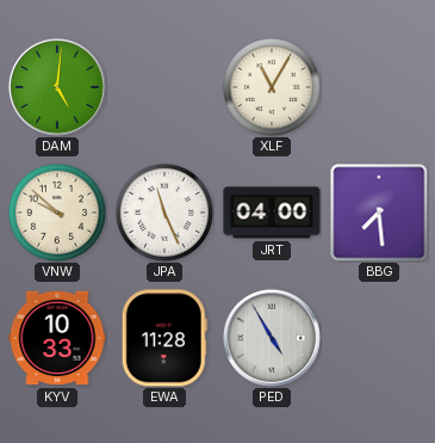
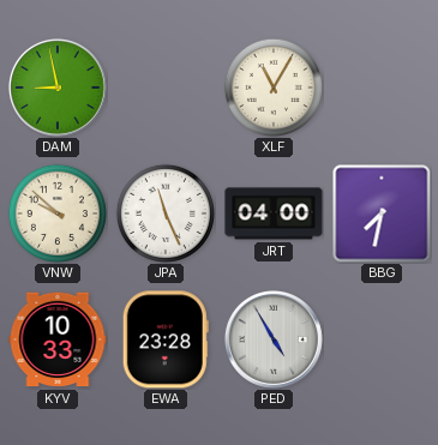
DAM: 5:01 -> 8:58 (58, 88)
BBG: 7:29 -> 7:32 (382, 214)
EWA: 11:28 -> 23:28 (166, 339)
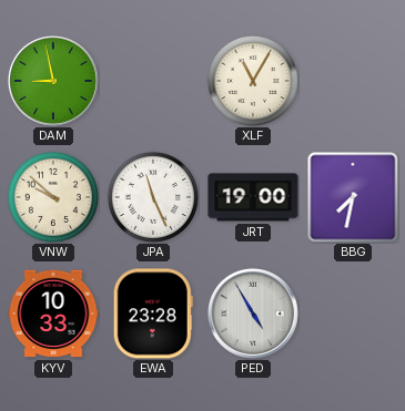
JRT: 04:00 -> 19:00 (253, 197)
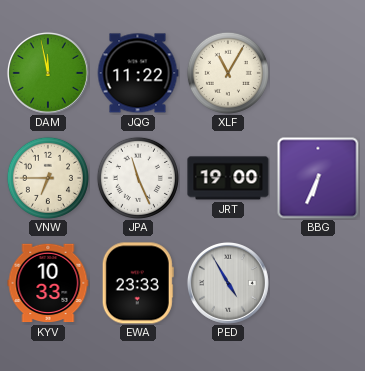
DAM: 8:58 -> 11:58 (48, 73)
JQG: none -> 11:22 (138, 73)
VNW: 9:52 -> 6:45 (48, 178)
BBG: 7:32 -> 6:34 (318, 178)
EWA: 23:28 -> 23:33 (138, 283)
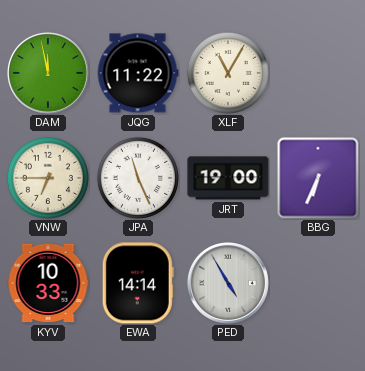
EWA: 23:33 -> 14:14 (138, 283)
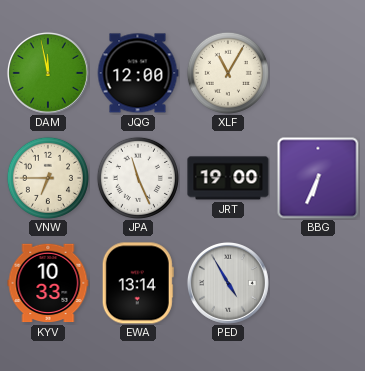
JQG: 11:22 -> 12:00 (138, 73)
EWA: 14:14 -> 13:14 (138, 283)
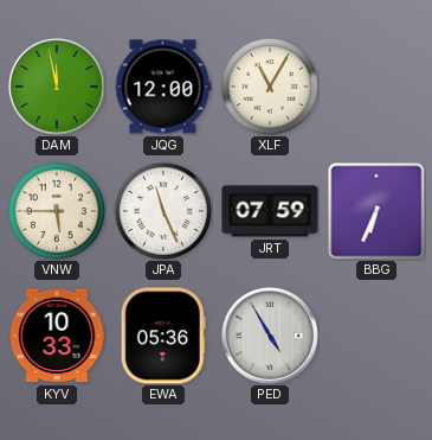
VNW: 6:45 -> 5:45 (57, 211)
JRT: 19:00 -> 07:59 (270, 211)
EWA: 13:14 -> 05:36 (163, 336)
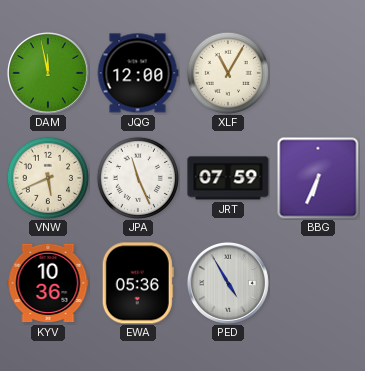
VNW: 5:45 -> 5:41 (48, 178)
KYV: 10:33 -> 10:36 (48, 283)
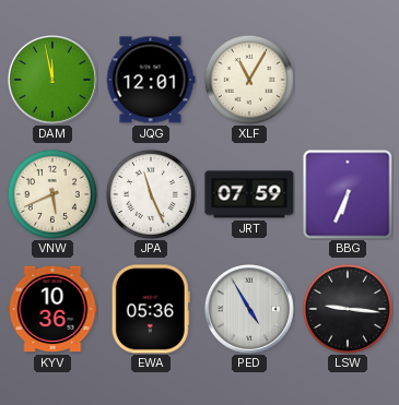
JQG: 12:00 -> 12:01 (151, 80)
LSW: none -> 9:16 (348, 309)
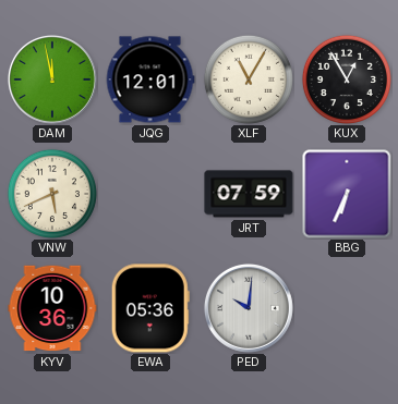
KUX: none -> 12:55 (347, 79)
JPA: 11:26 -> none (151, 194)
PED: 4:55 -> 10:01 (249, 308)
LSW: 9:16 -> none (348, 309)
